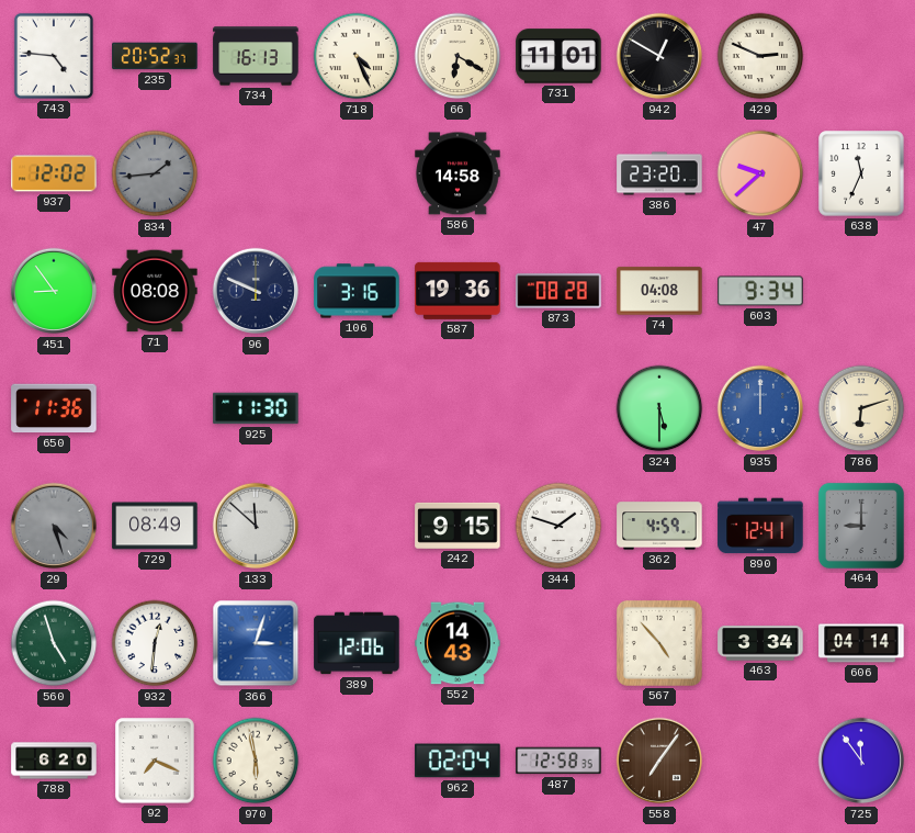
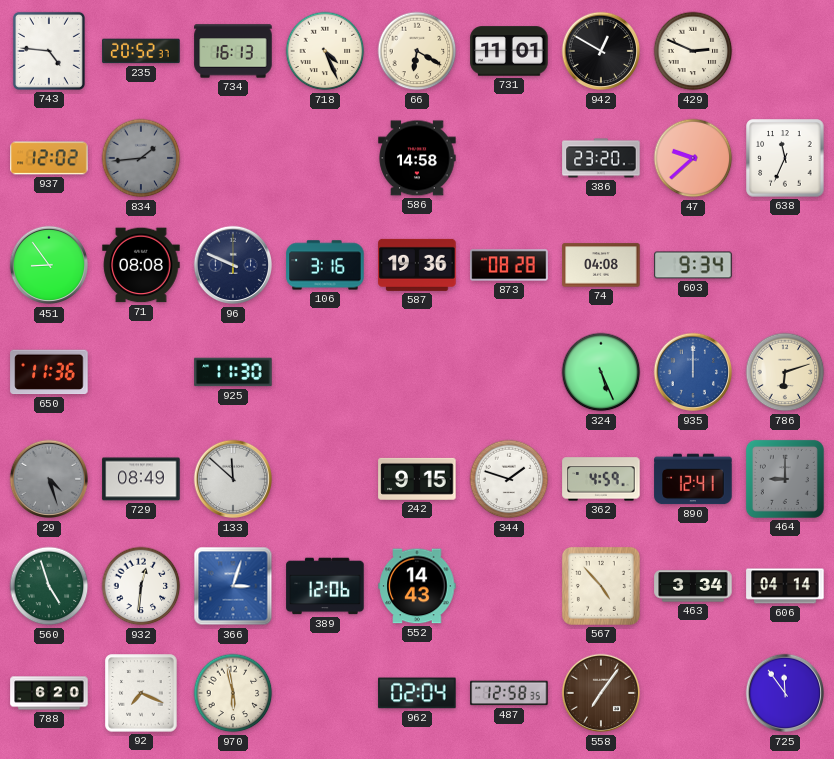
324: 5:30 -> 5:26 (601, 372)
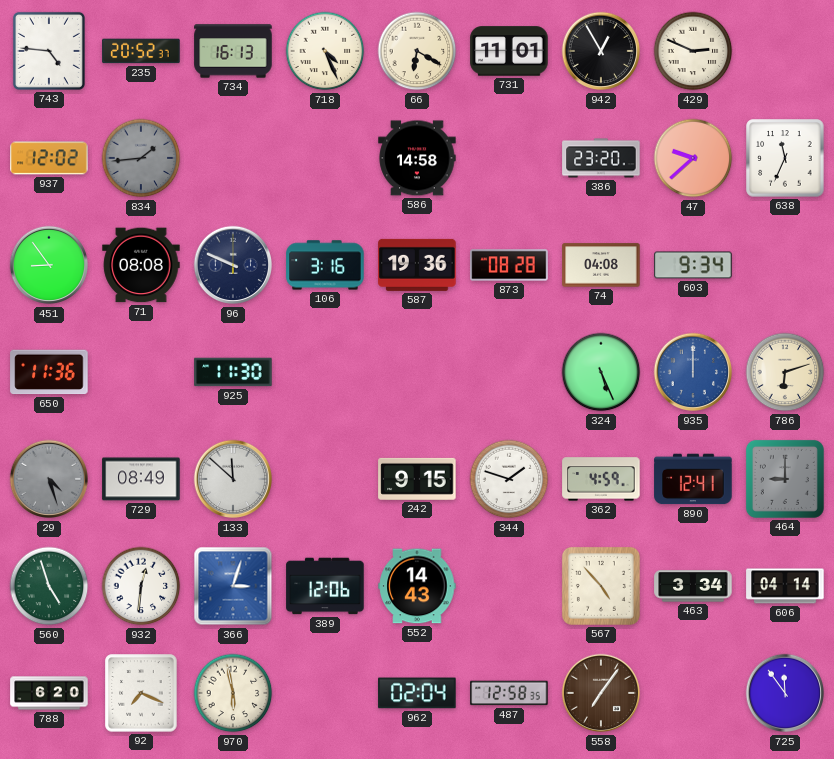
942: 12:50 -> 12:55 (601, 51)
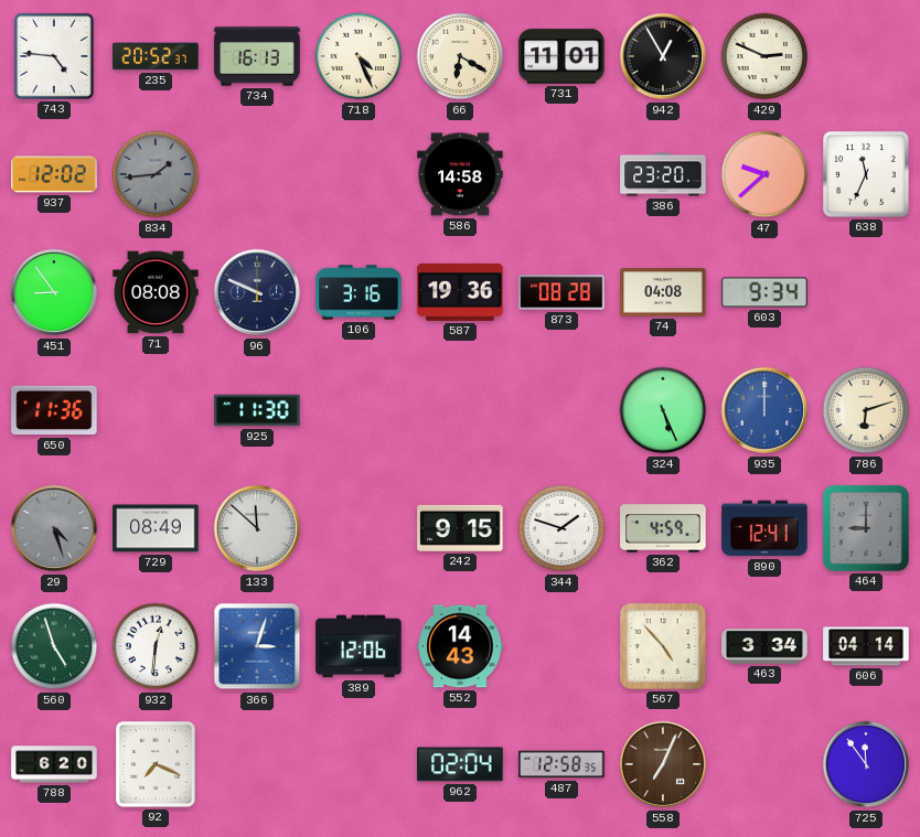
970: 5:58 -> none (233, 693)
558: 7:06 -> 7:04 (663, 764)
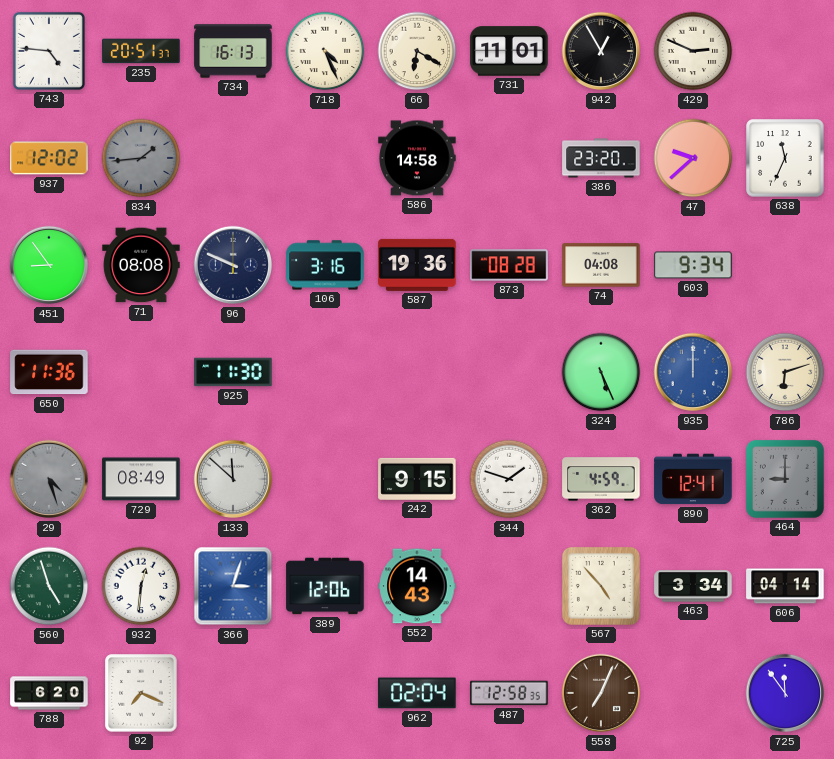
235: 20:52 -> 20:51 (141, 51)
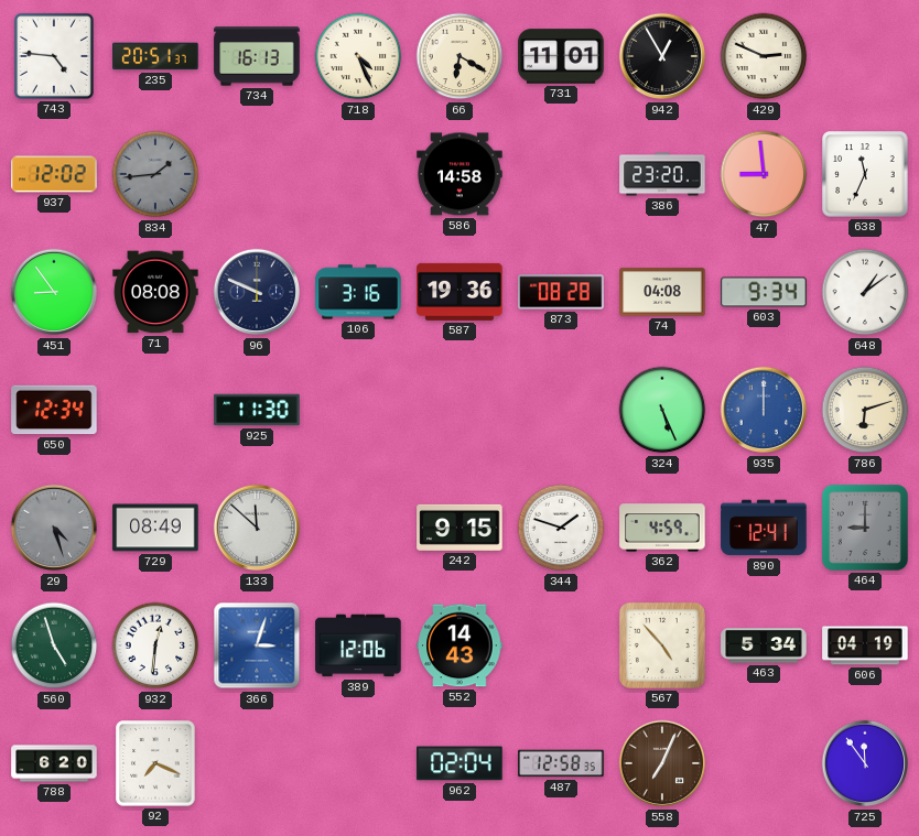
47: 9:38 -> 8:59 (764, 174)
648: none -> 1:09 (865, 292)
650: 11:36 -> 12:34 (54, 410)
463: 3:34 -> 5:34 (764, 645)
606: 04:14 -> 04:19 (865, 645)
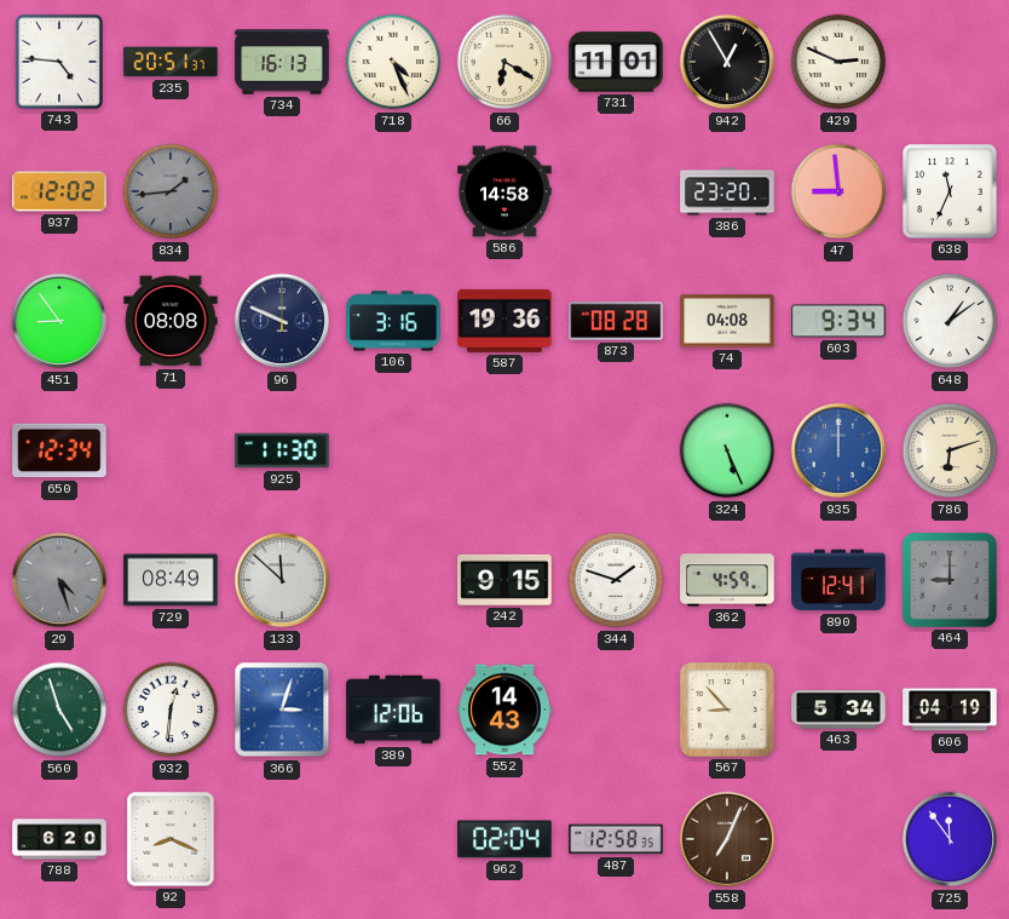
567: 4:53 -> 8:53 (727, 710)
92: 7:19 -> 8:19 (171, 839)
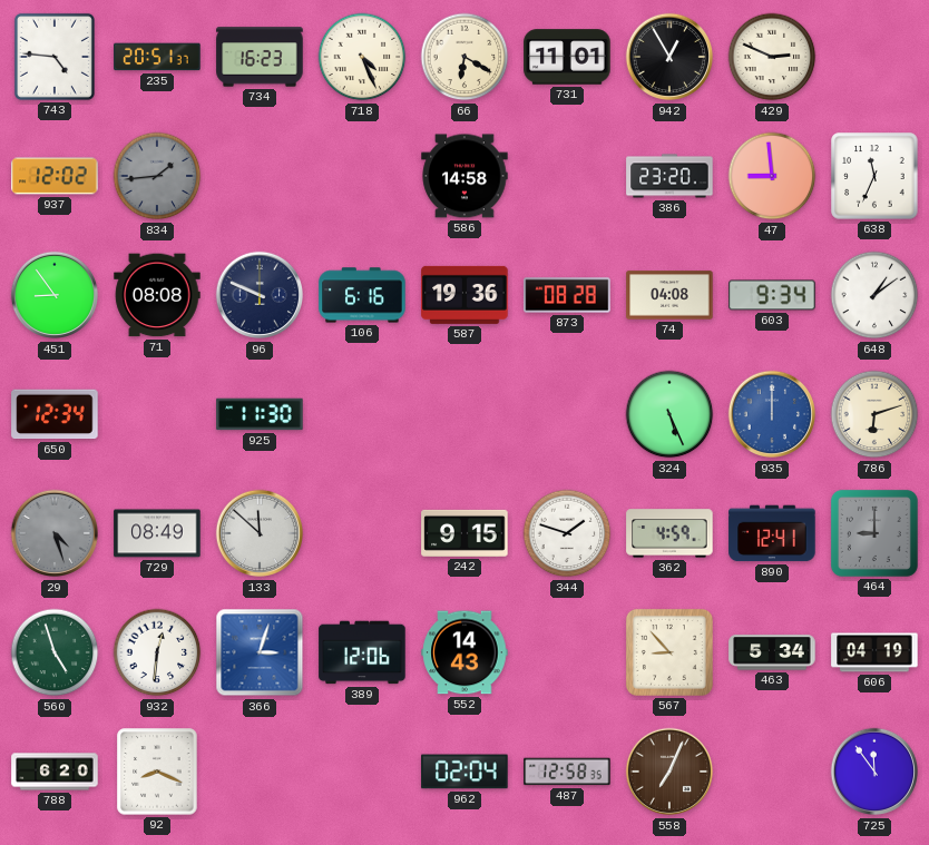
734: 16:13 -> 16:23 (260, 57)
106: 3:16 -> 6:16 (362, 295)
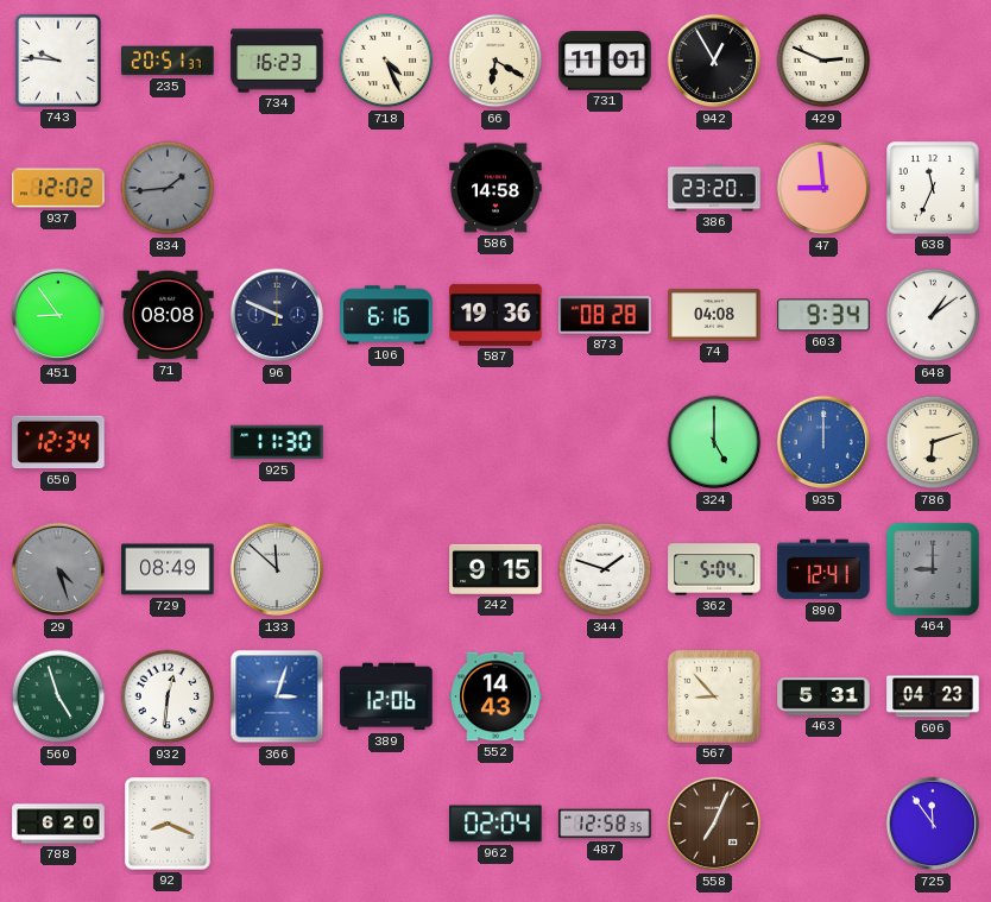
743: 4:46 -> 9:46 (58, 61)
324: 5:26 -> 5:00 (714, 442)
362: 4:59 -> 5:04 (714, 569)
463: 5:34 -> 5:31 (823, 696)
606: 04:19 -> 04:23 (933, 696)
